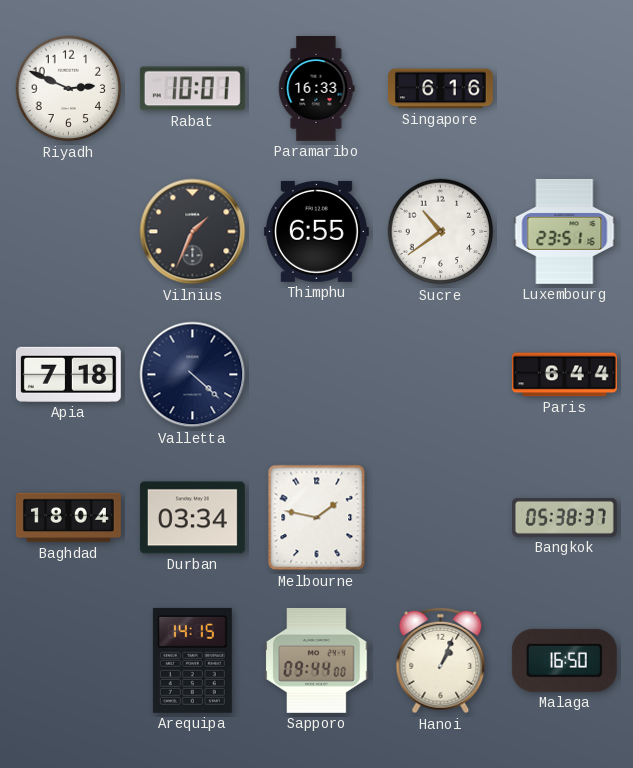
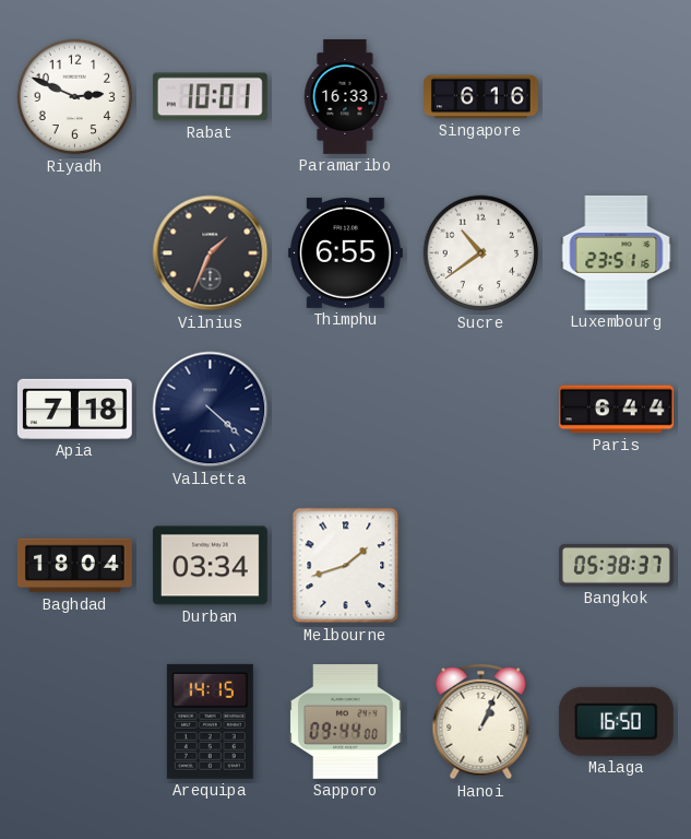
Melbourne: 1:47 -> 1:42 (346, 566)
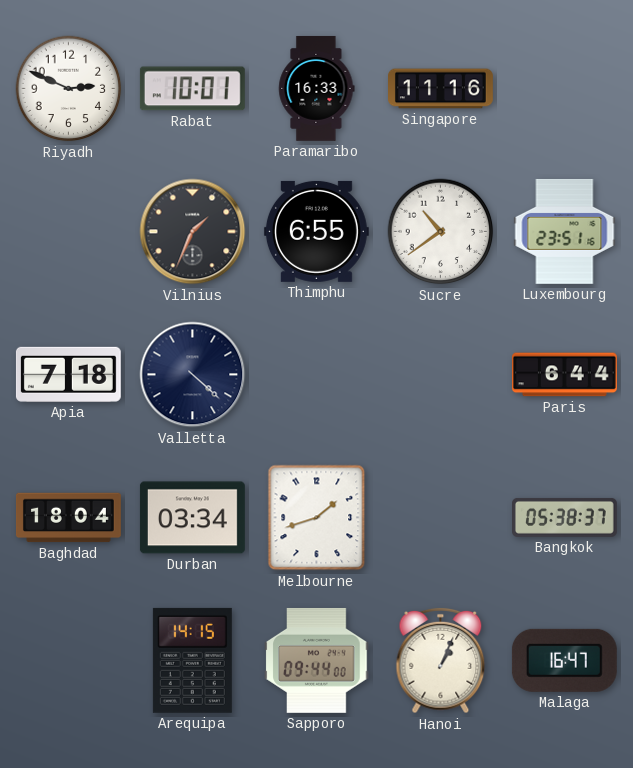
Singapore: 6:16 -> 11:16 (441, 89)
Malaga: 16:50 -> 16:47 (564, 660)
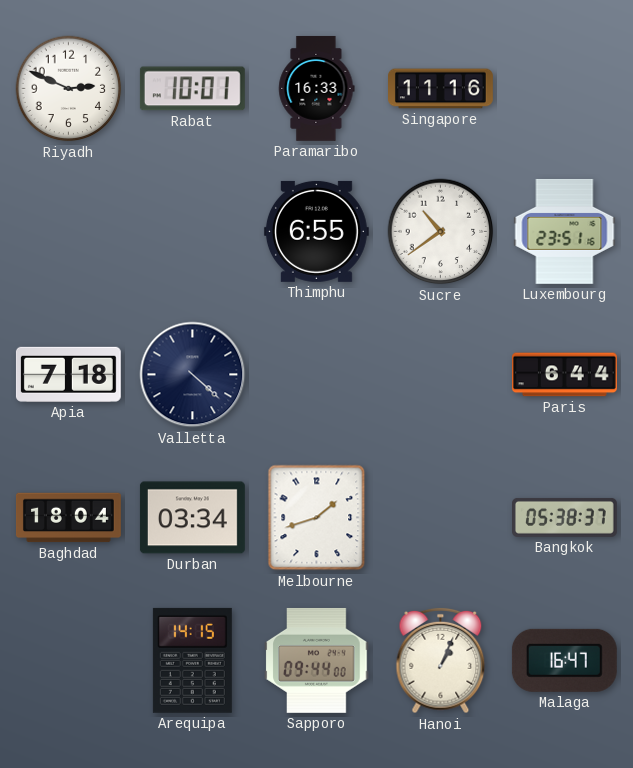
Vilnius: 1:34 -> none (193, 232)
